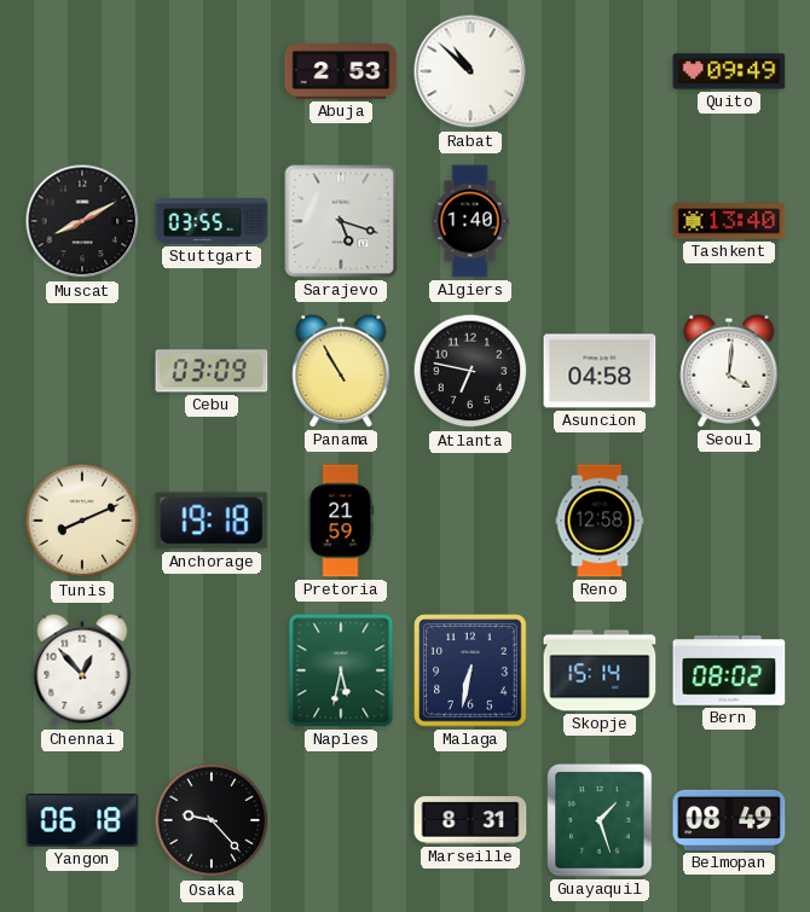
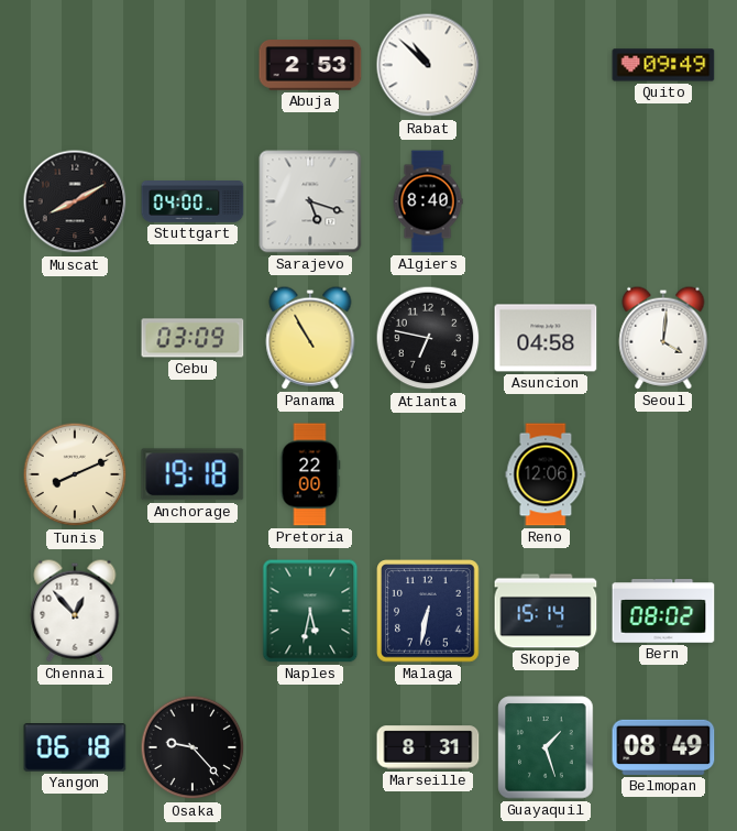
Stuttgart: 03:55 -> 04:00 (193, 203)
Algiers: 1:40 -> 8:40 (428, 201)
Tashkent: 13:40 -> none (729, 221)
Pretoria: 21:59 -> 22:00 (310, 474)
Reno: 12:58 -> 12:06 (546, 474)
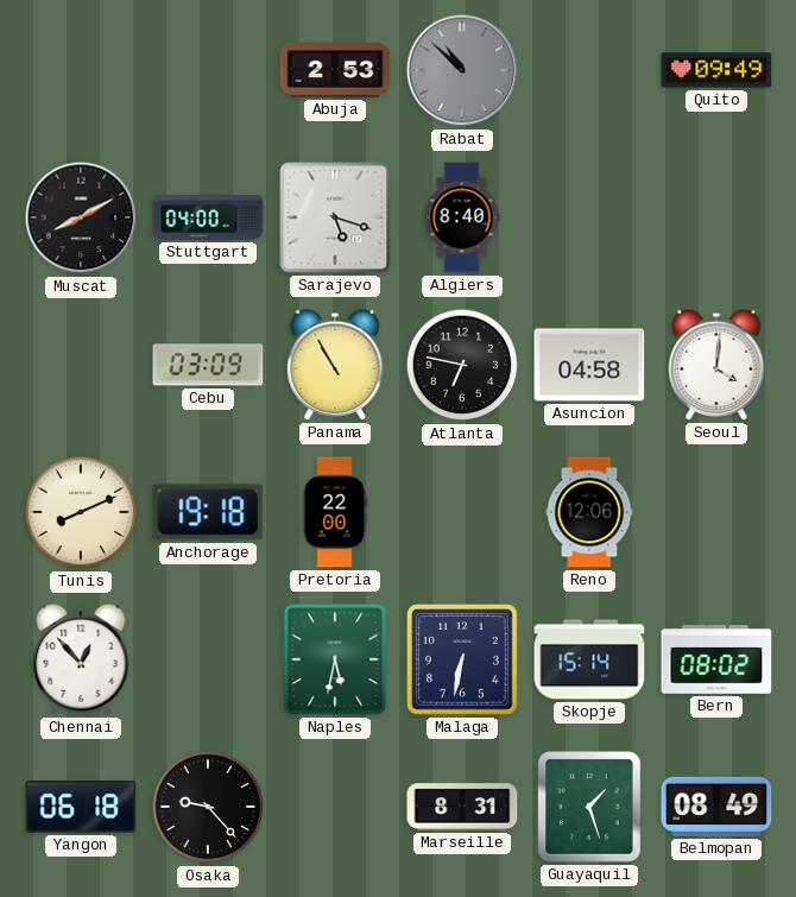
Rabat dial: white -> grey (462, 70)
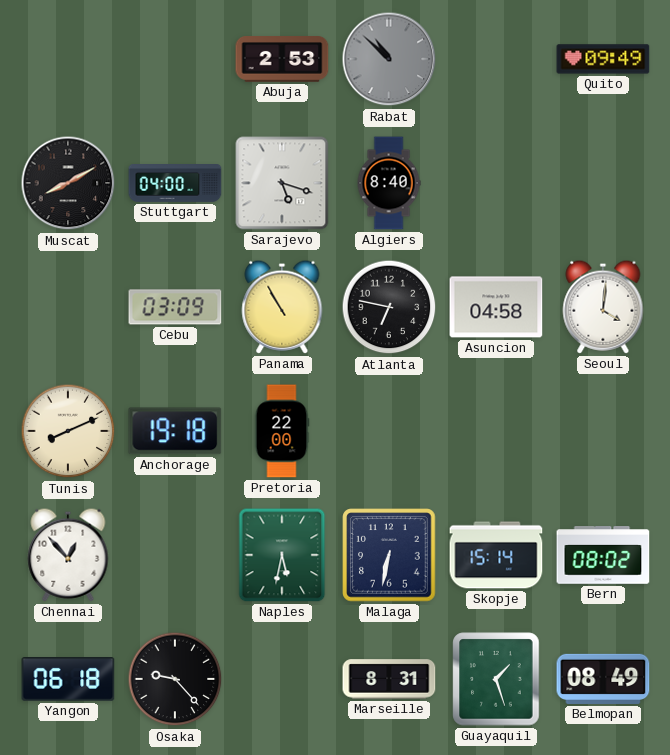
Reno: 12:06 -> none (589, 512)
